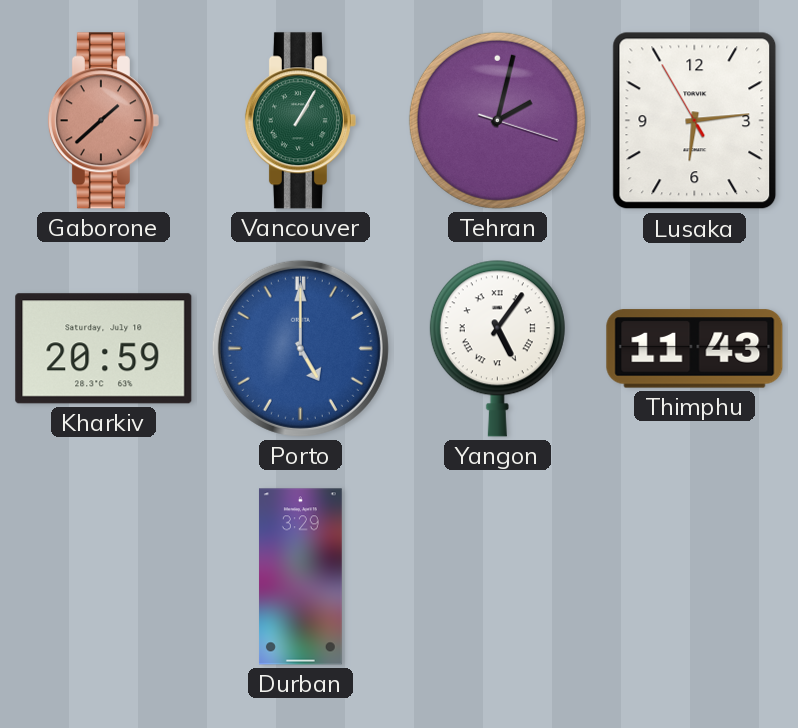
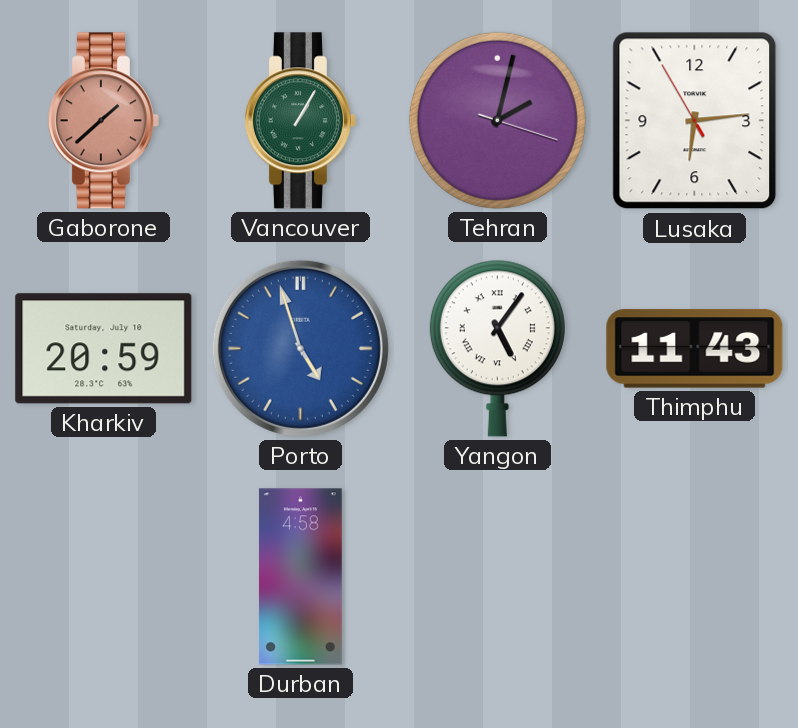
Porto: 5:00 -> 4:57 (300, 348)
Durban: 3:29 -> 4:58 (300, 577)
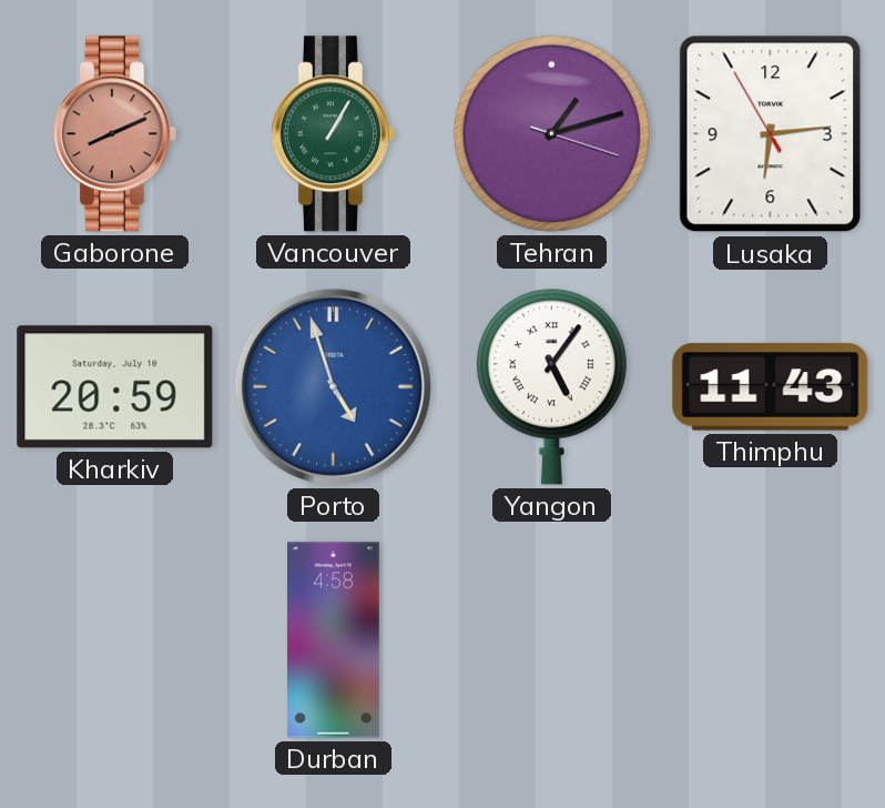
Gaborone: 1:38 -> 8:11 (114, 134)
Tehran: 2:02 -> 1:12 (551, 133)
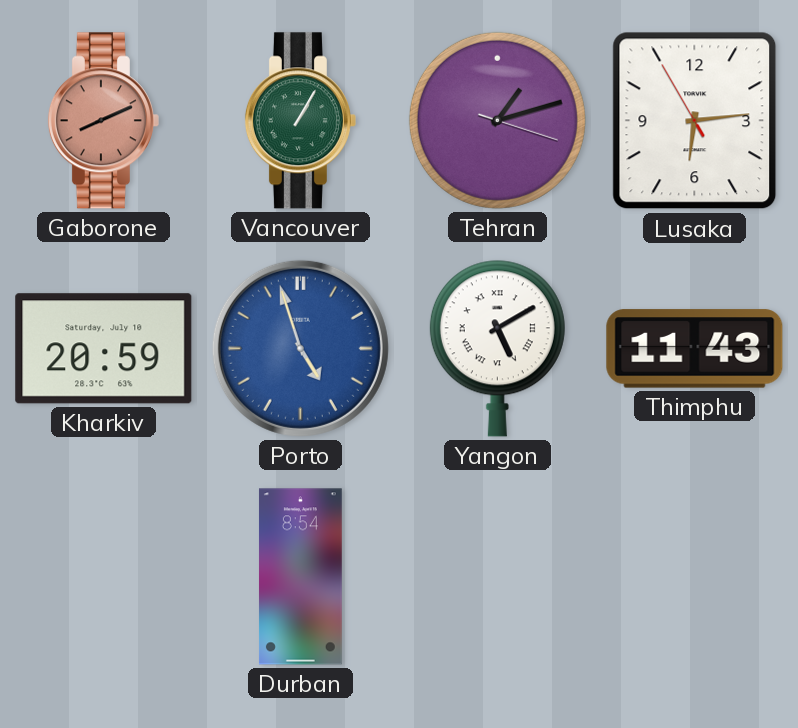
Yangon: 5:06 -> 5:10 (497, 348)
Durban: 4:58 -> 8:54 (300, 577)
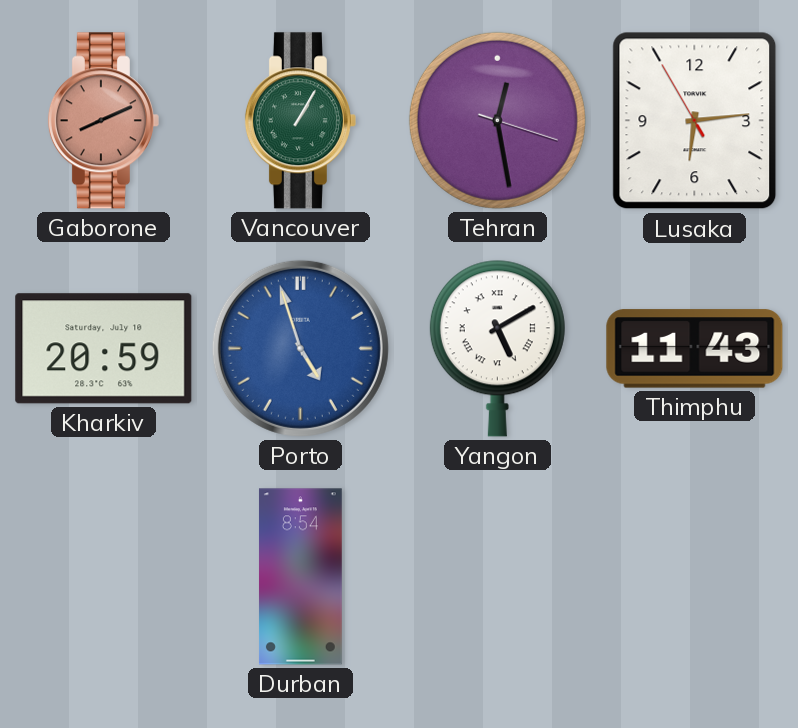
Tehran: 1:12 -> 12:28 (497, 120)
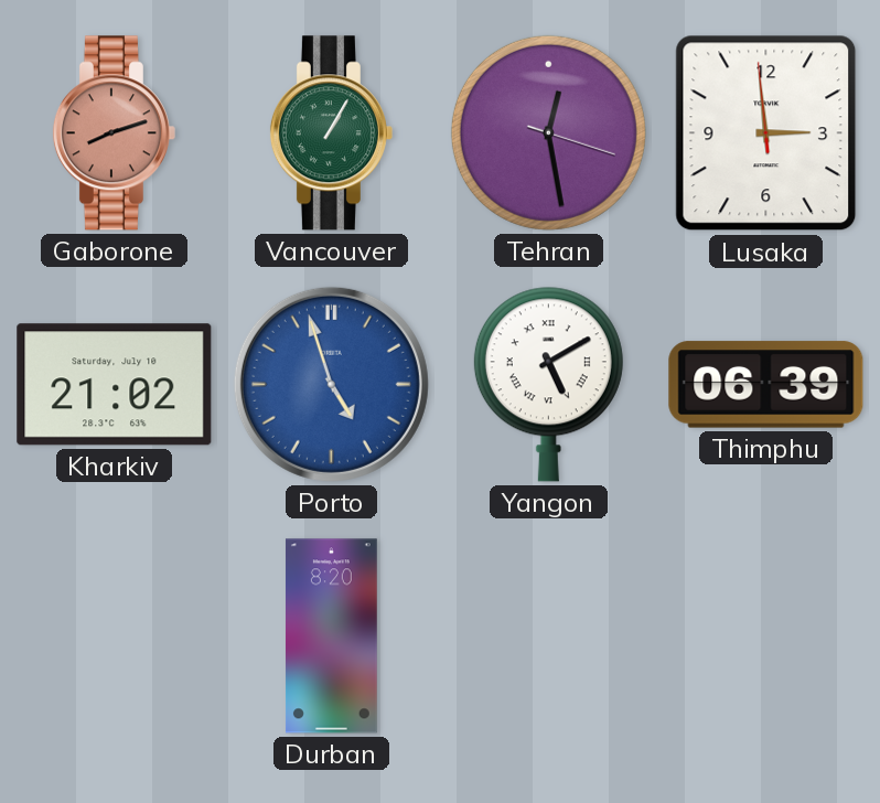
Gaborone: 8:11 -> 8:12 (114, 133)
Lusaka: 6:13 -> 2:58 (766, 133)
Kharkiv: 20:59 -> 21:02 (115, 385)
Thimphu: 11:43 -> 06:39 (766, 385)
Durban: 8:54 -> 8:20 (331, 636)
